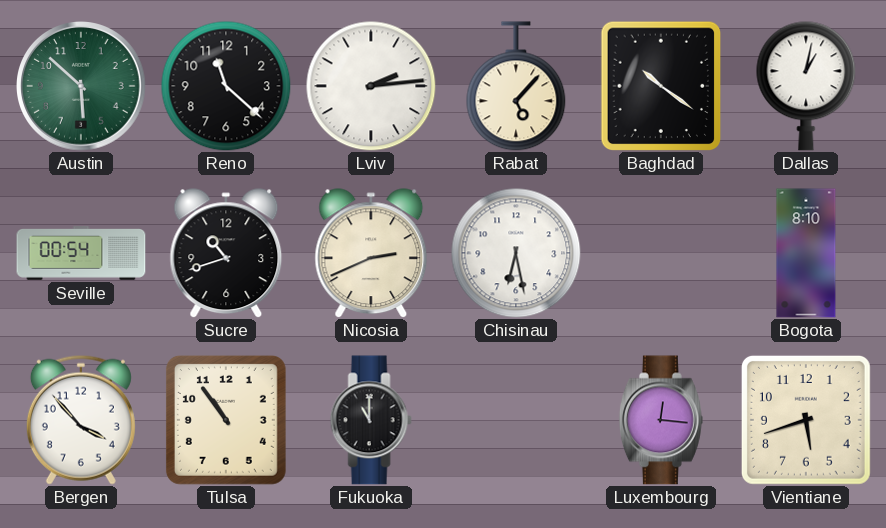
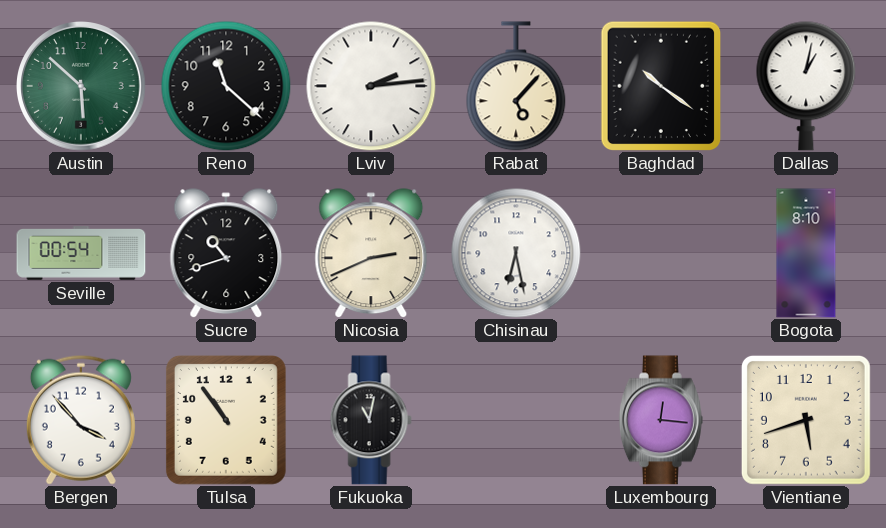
Fukuoka: 11:00 -> 11:02 (371, 420)
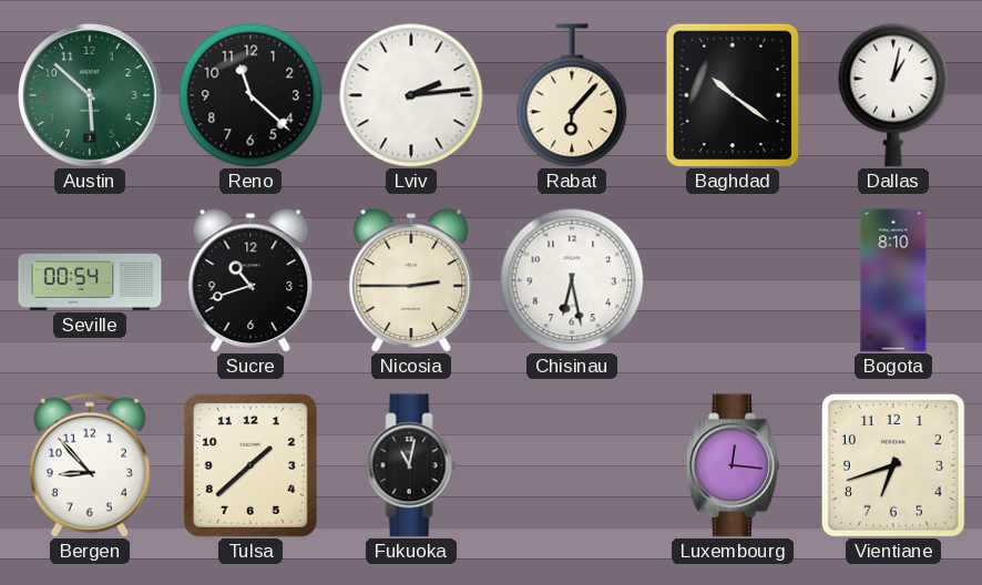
Rabat: 5:07 -> 6:07 (572, 95)
Nicosia: 2:41 -> 2:45 (411, 280)
Bergen: 3:53 -> 8:53 (90, 465)
Tulsa: 10:54 -> 1:38 (250, 465)
Vientiane: 5:42 -> 6:42 (893, 465)
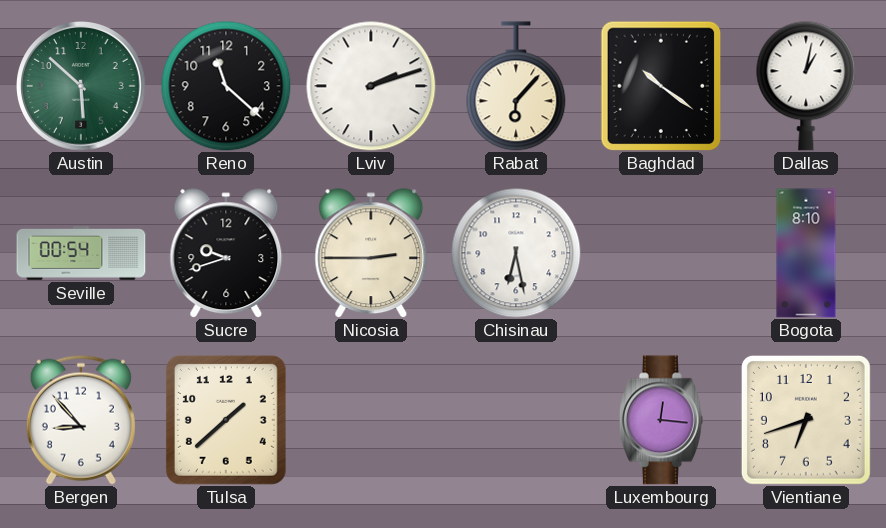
Lviv: 2:14 -> 2:12 (371, 86)
Sucre: 10:42 -> 9:42 (226, 253)
Fukuoka: 11:02 -> none (411, 465)
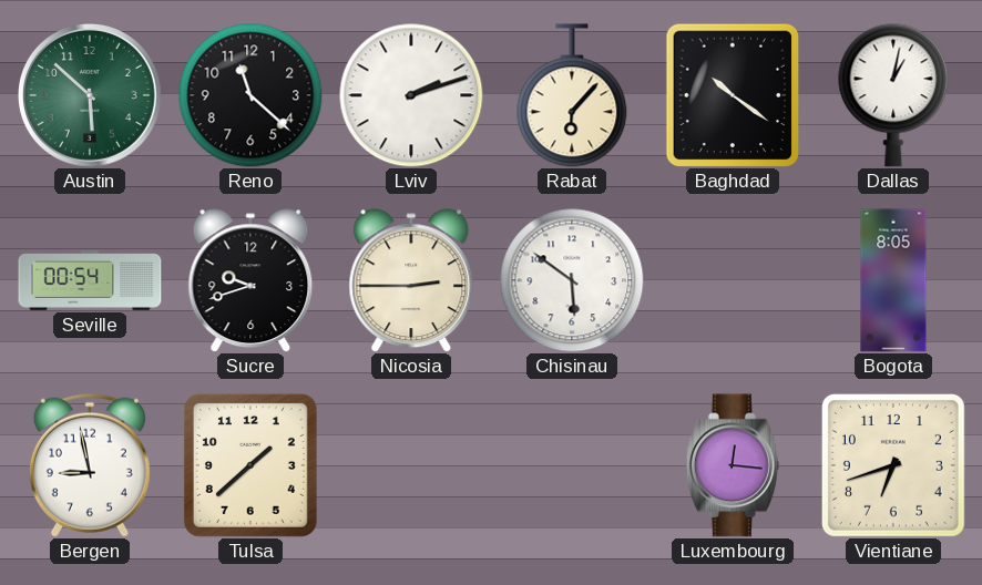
Chisinau: 6:28 -> 5:51 (572, 280)
Bogota: 8:10 -> 8:05 (893, 280)
Bergen: 8:53 -> 8:58 (90, 465)
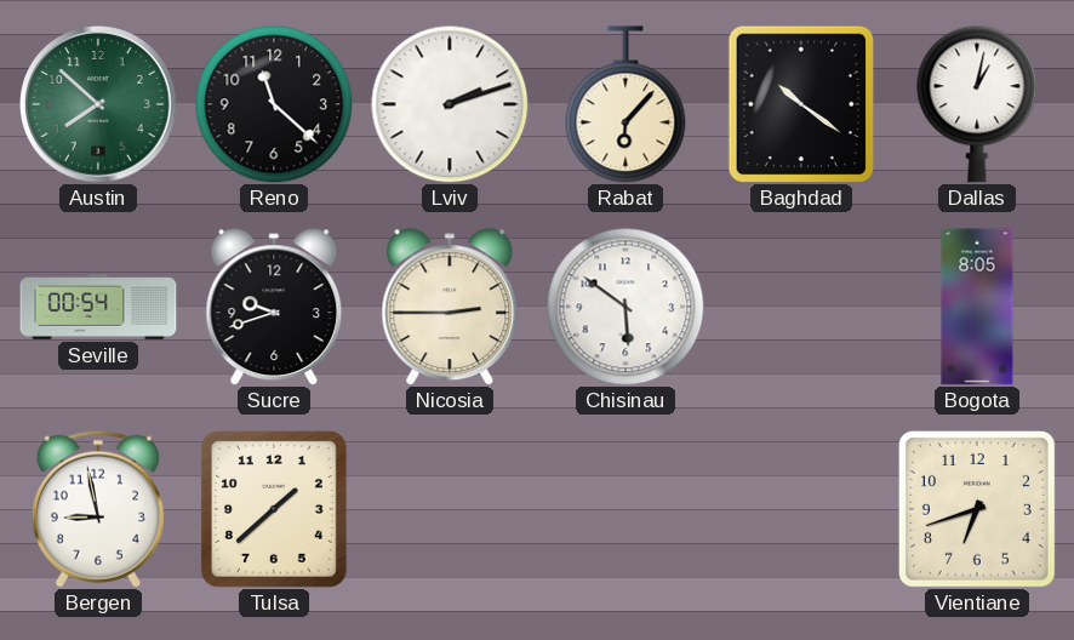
Austin: 5:52 -> 7:52 (99, 105)
Luxembourg: 12:16 -> none (733, 465)
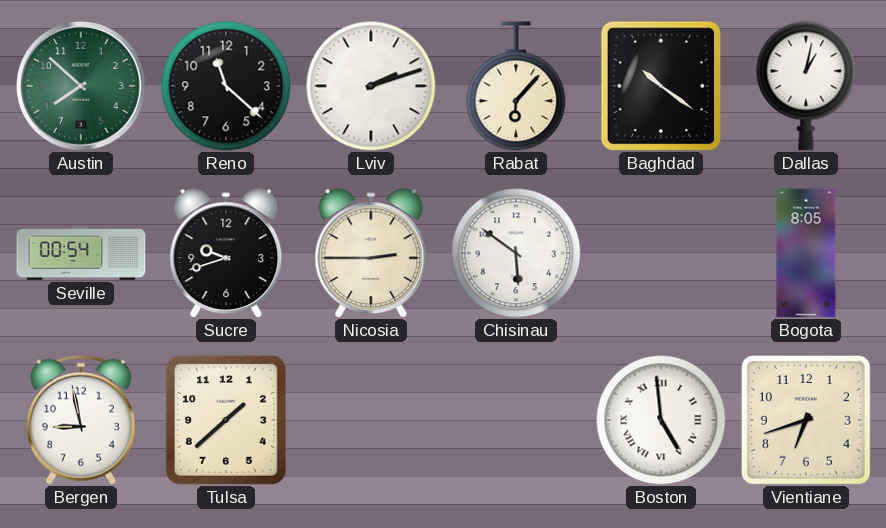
Boston: none -> 4:59 (661, 420)
